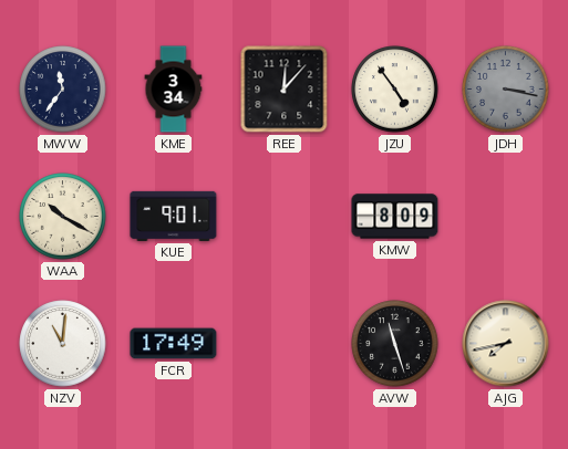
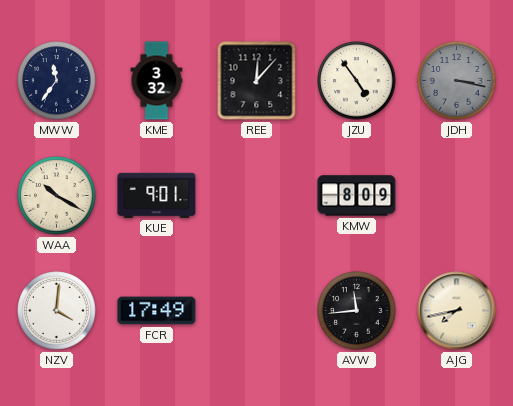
KME: 3:34 -> 3:32 (157, 81)
NZV: 11:01 -> 4:01 (57, 311)
AVW: 11:27 -> 11:44 (357, 311)
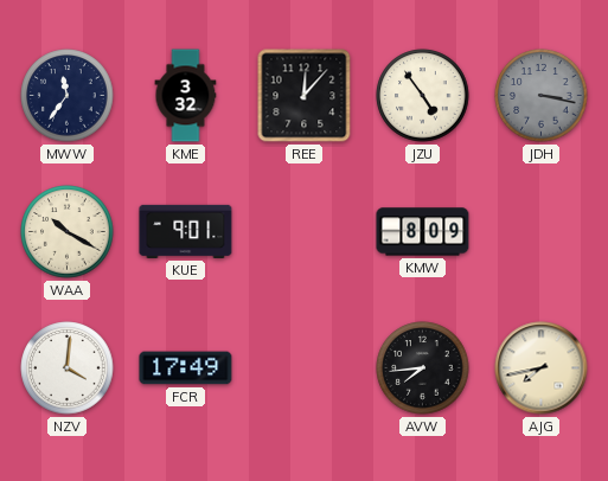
AVW: 11:44 -> 7:44 (423, 368)
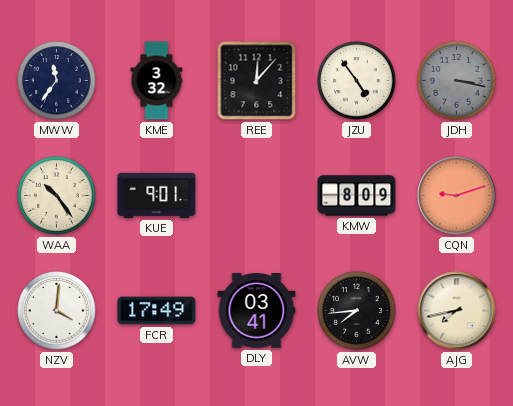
WAA: 10:20 -> 10:24 (57, 196)
CQN: none -> 9:12 (457, 196)
DLY: none -> 03:41 (257, 311)
